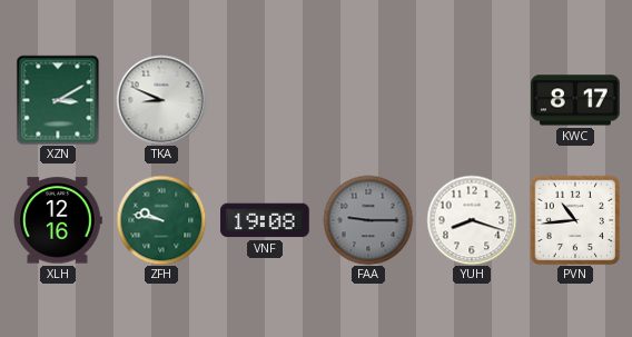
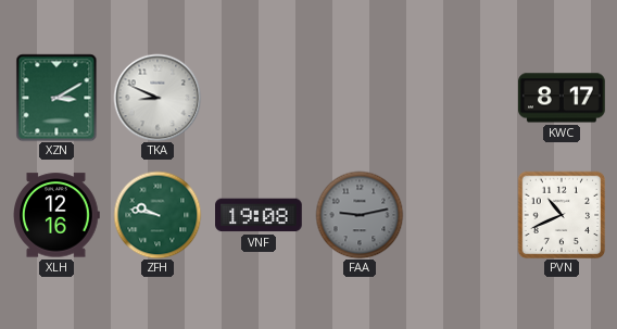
FAA: 9:15 -> 9:13 (360, 215)
YUH: 8:18 -> none (472, 220)
PVN: 10:44 -> 10:41 (562, 215)
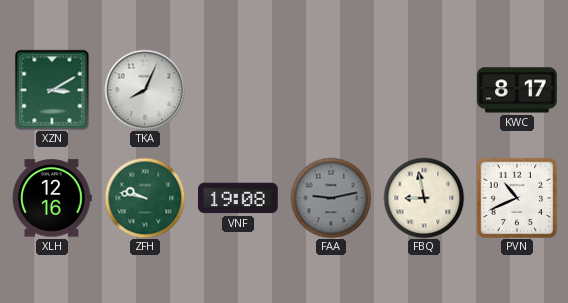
TKA: 8:49 -> 8:04 (145, 90)
FBQ: none -> 8:58 (424, 198)
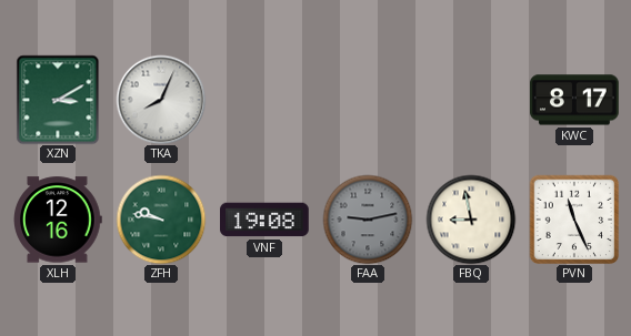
PVN: 10:41 -> 11:26 (574, 220)
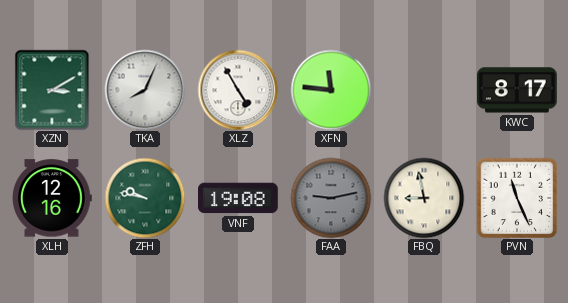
XLZ: none -> 4:55 (238, 90)
XFN: none -> 11:46 (331, 90)
